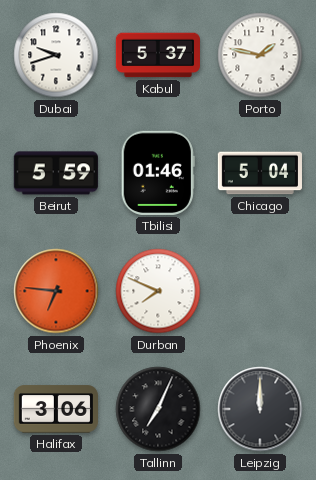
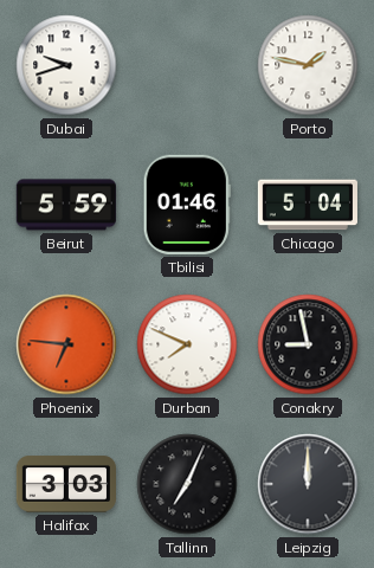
Kabul: 5:37 -> none (158, 55)
Conakry: none -> 8:58 (308, 344)
Halifax: 3:06 -> 3:03 (65, 484)
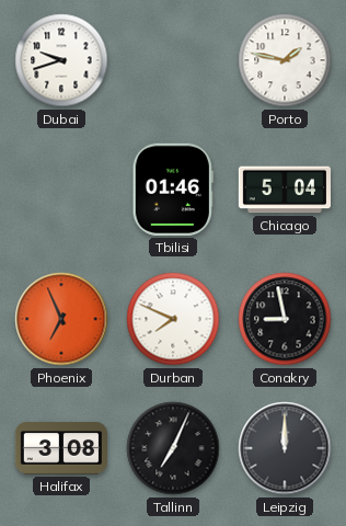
Beirut: 5:59 -> none (66, 205)
Phoenix: 6:46 -> 6:56 (61, 319)
Halifax: 3:03 -> 3:08 (60, 448)
